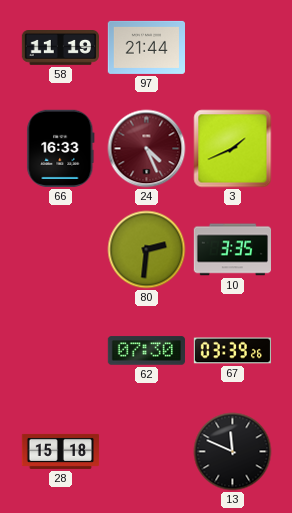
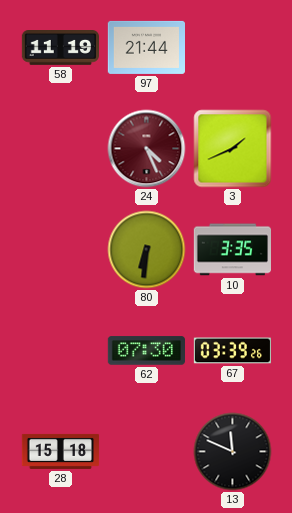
66: 16:33 -> none (61, 148)
80: 2:31 -> 6:31 (147, 250)
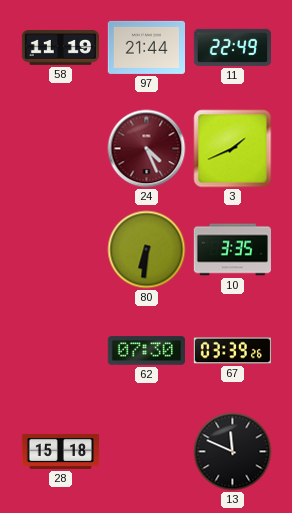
11: none -> 22:49 (232, 47)
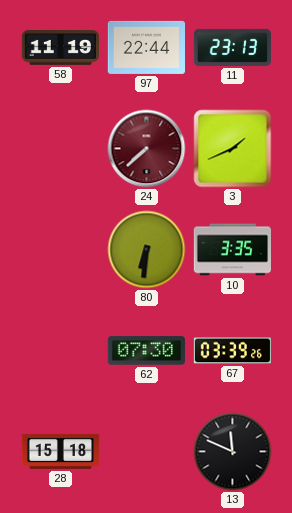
97: 21:44 -> 22:44 (146, 47)
11: 22:49 -> 23:13 (232, 47)
24: 4:26 -> 7:38 (147, 149)
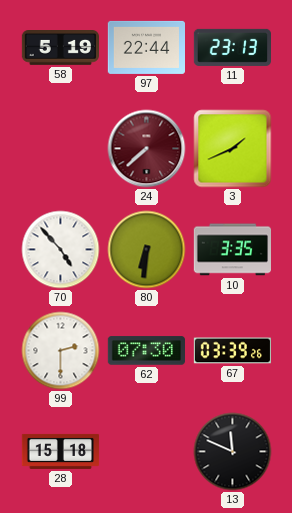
58: 11:19 -> 5:19 (60, 48)
70: none -> 4:53 (61, 250)
99: none -> 2:30 (61, 351)
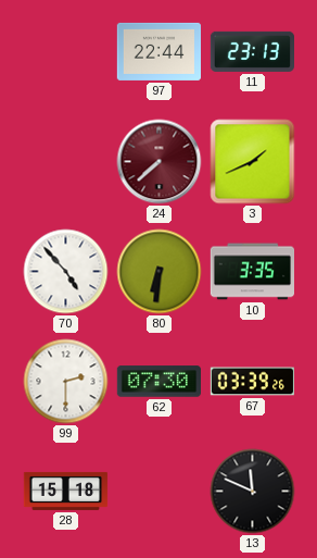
58: 5:19 -> none (60, 48)
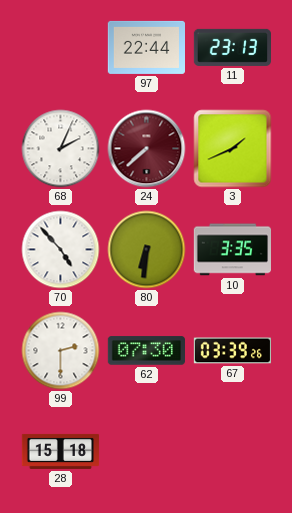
68: none -> 2:04 (61, 149)
13: 11:49 -> none (253, 492)
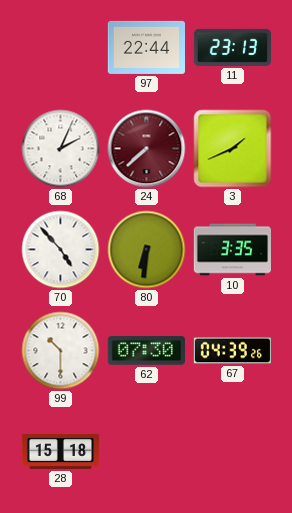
99: 2:30 -> 10:30 (61, 351)
67: 03:39 -> 04:39 (232, 351)
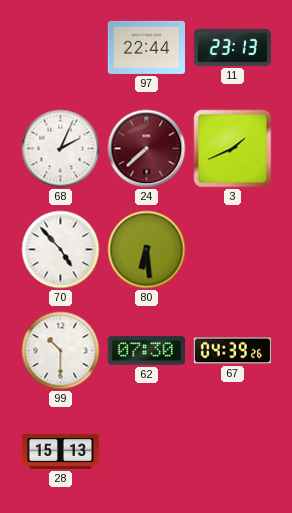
80: 6:31 -> 6:29 (147, 250)
10: 3:35 -> none (232, 250)
28: 15:18 -> 15:13 (61, 451)
